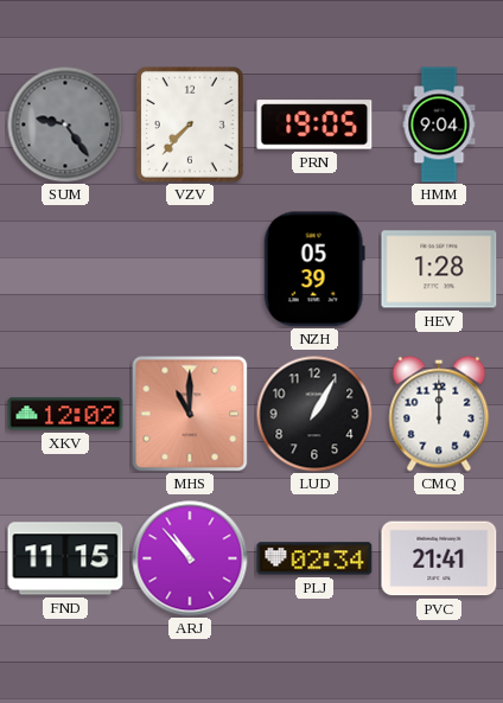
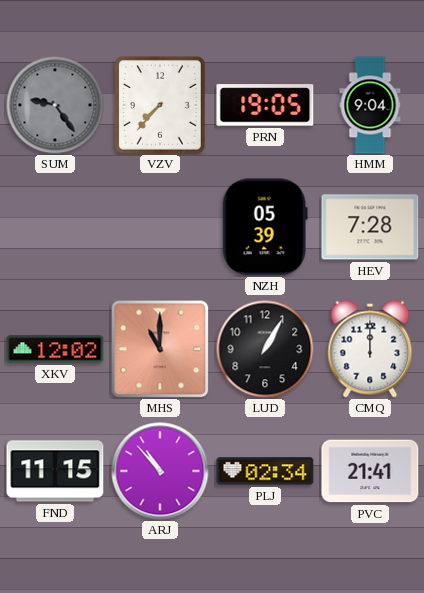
HEV: 1:28 -> 7:28 (370, 227)
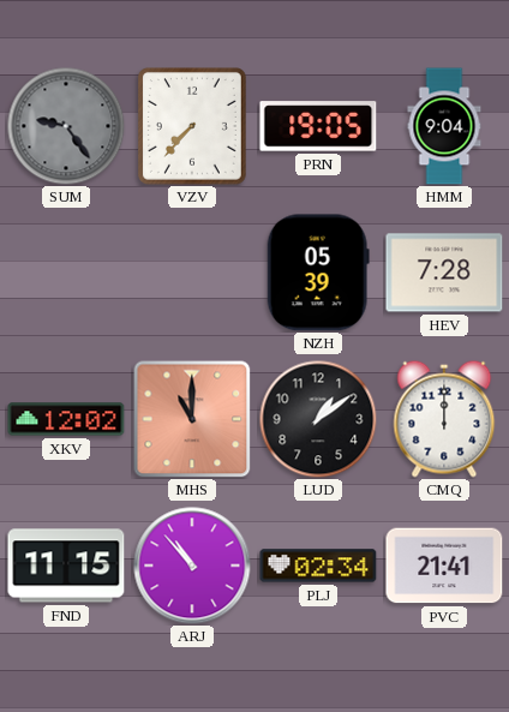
LUD: 1:05 -> 1:09 (318, 419)
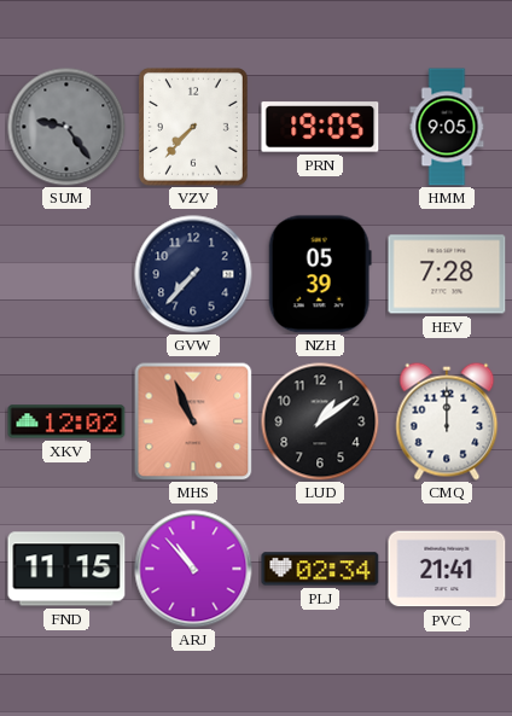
HMM: 9:04 -> 9:05 (447, 127)
GVW: none -> 7:37 (193, 274)
MHS: 11:00 -> 10:56 (193, 421)
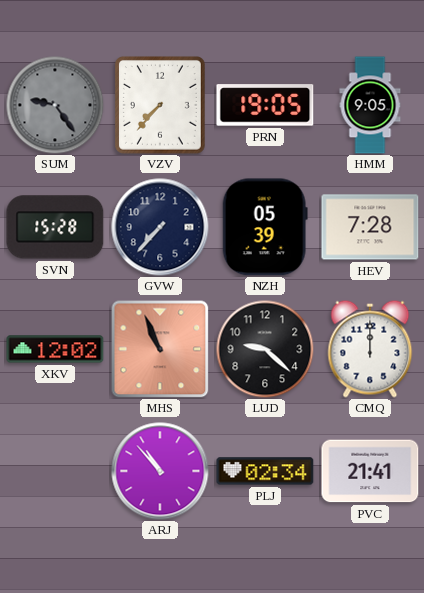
SVN: none -> 15:28 (55, 227)
LUD: 1:09 -> 9:22 (265, 349)
FND: 11:15 -> none (66, 569)
